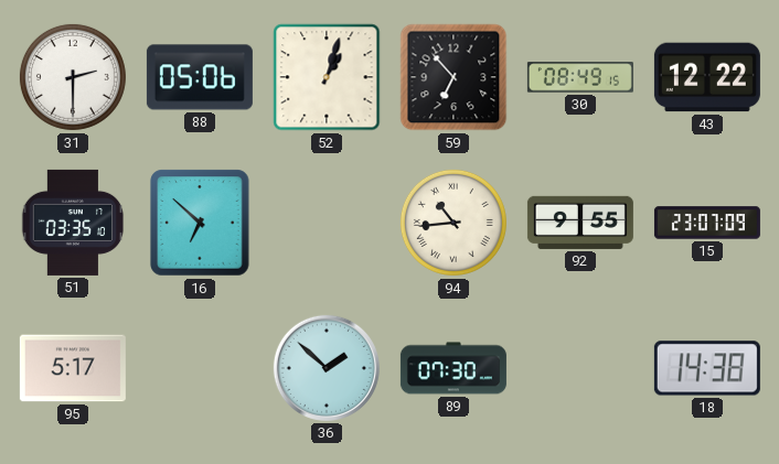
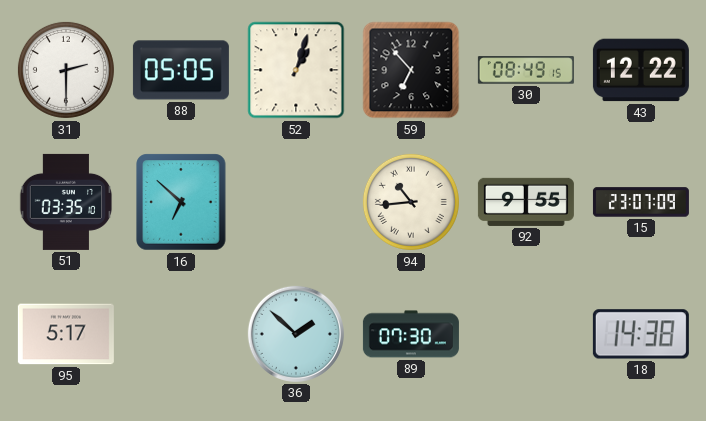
88: 05:06 -> 05:05 (181, 70)
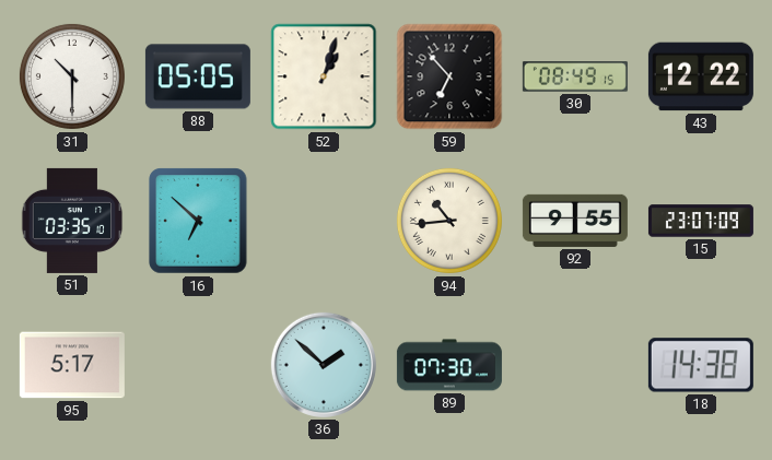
31: 2:30 -> 10:30 (72, 76)
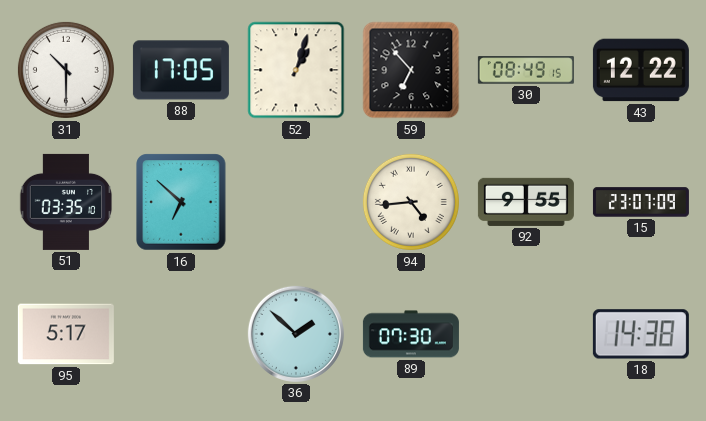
88: 05:05 -> 17:05 (181, 70)
94: 10:44 -> 4:44 (411, 202)
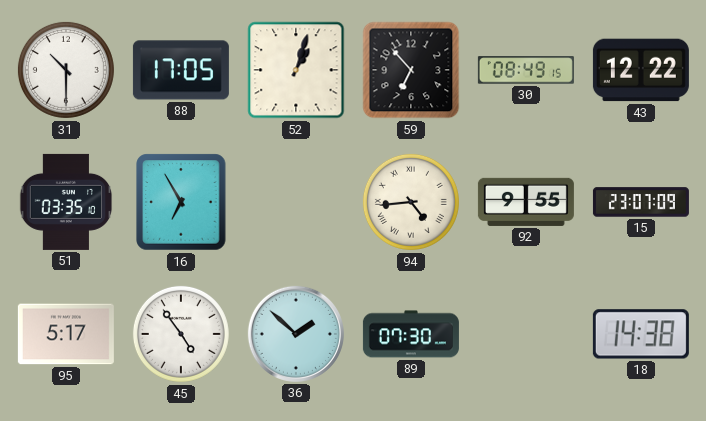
16: 6:52 -> 6:55 (181, 202)
45: none -> 4:54 (181, 334)
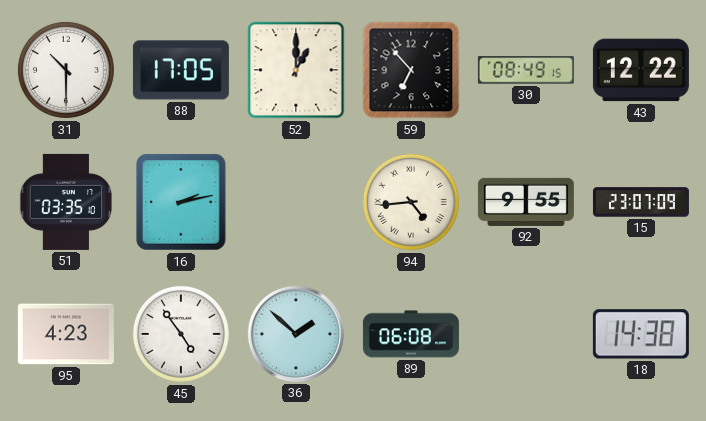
52: 1:03 -> 1:00 (296, 70)
16: 6:55 -> 2:13 (181, 202)
95: 5:17 -> 4:23 (66, 334)
89: 07:30 -> 06:08 (411, 334)
